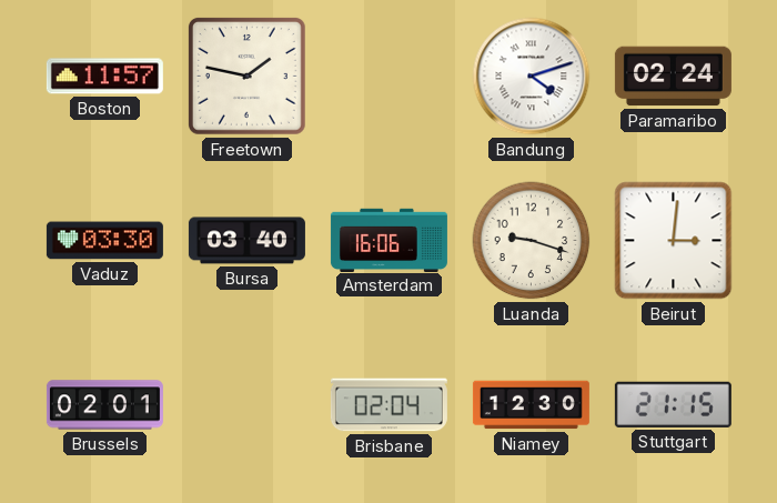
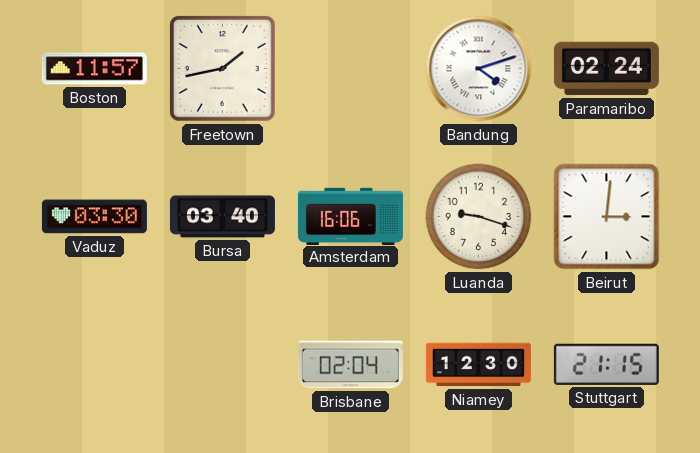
Freetown: 1:47 -> 1:43 (223, 69)
Brussels: 02:01 -> none (104, 405)
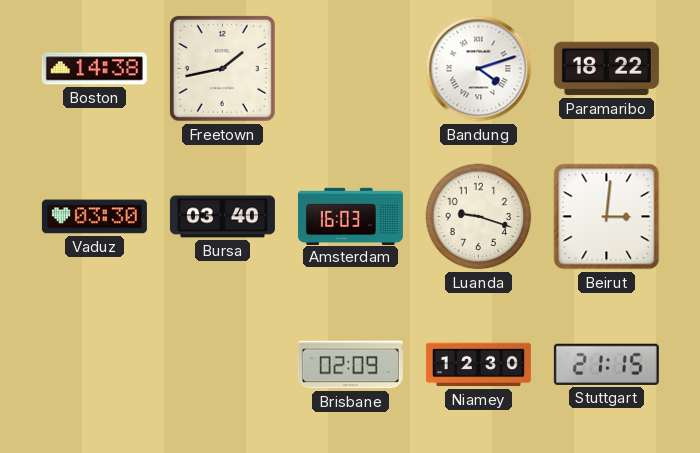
Boston: 11:57 -> 14:38 (94, 69)
Paramaribo: 02:24 -> 18:22 (606, 69)
Amsterdam: 16:06 -> 16:03 (350, 216)
Brisbane: 02:04 -> 02:09 (350, 365)
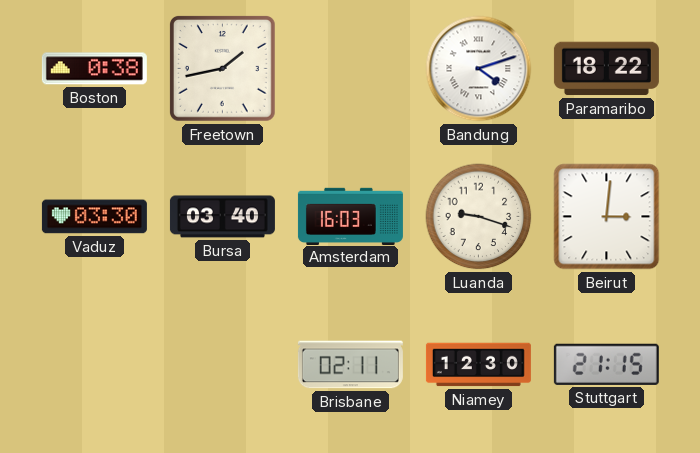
Boston: 14:38 -> 0:38 (94, 69)
Brisbane: 02:09 -> 02:11 (350, 365)
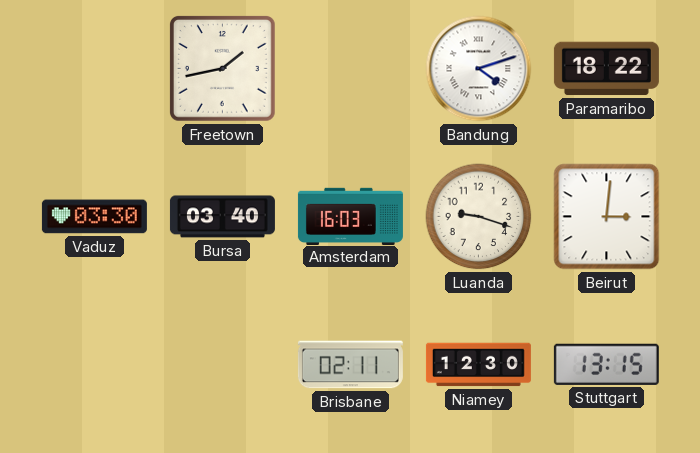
Boston: 0:38 -> none (94, 69)
Stuttgart: 21:15 -> 13:15 (606, 364)
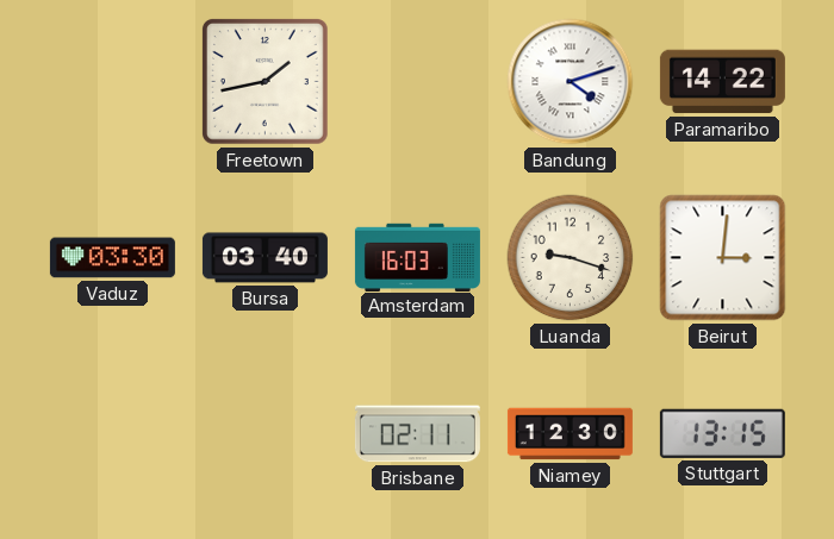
Paramaribo: 18:22 -> 14:22 (722, 82)
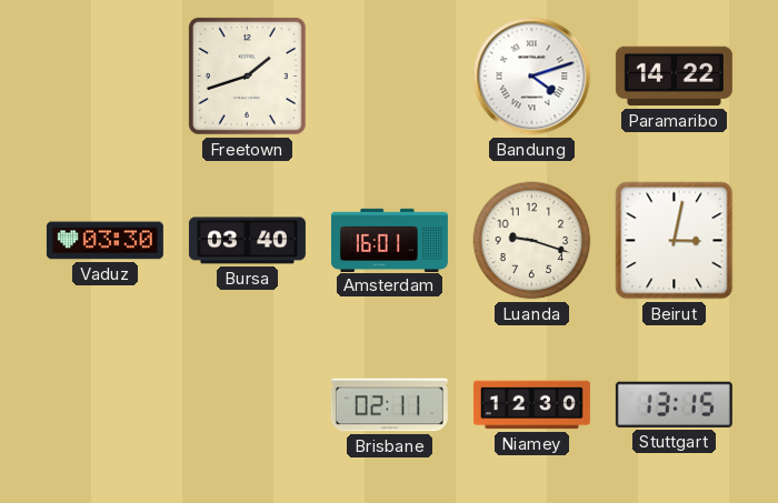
Freetown: 1:43 -> 1:42 (248, 77)
Amsterdam: 16:03 -> 16:01 (389, 240)
Beirut: 3:01 -> 3:02 (675, 241)
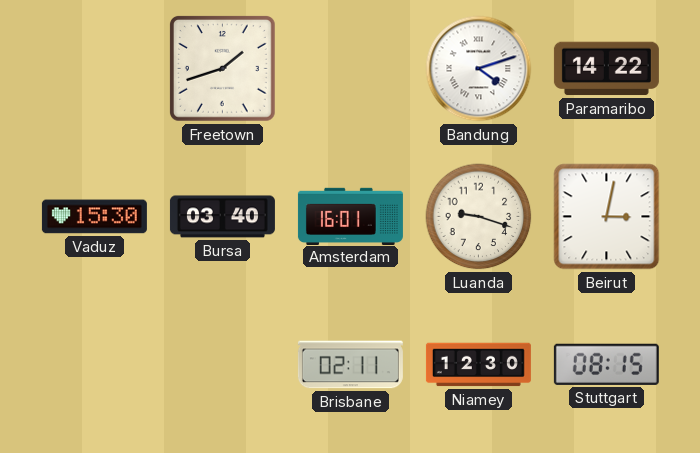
Vaduz: 03:30 -> 15:30 (94, 217)
Stuttgart: 13:15 -> 08:15 (606, 364)
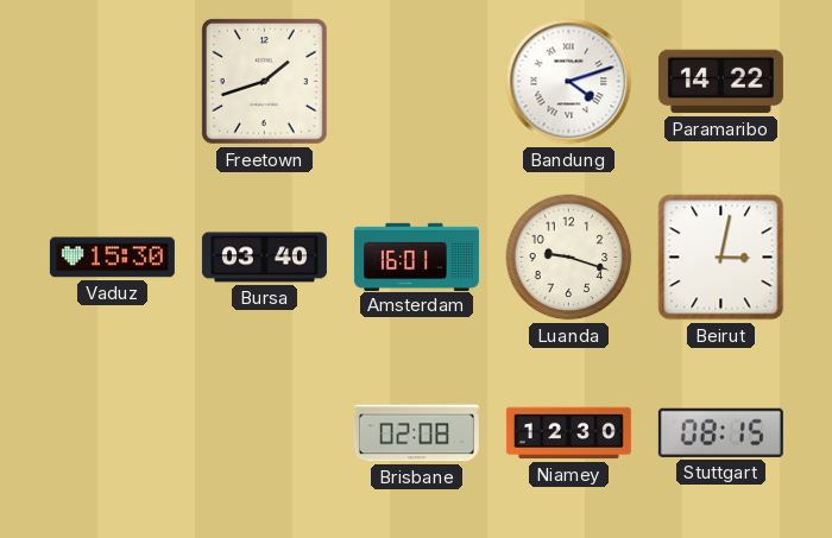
Brisbane: 02:11 -> 02:08 (416, 433)
